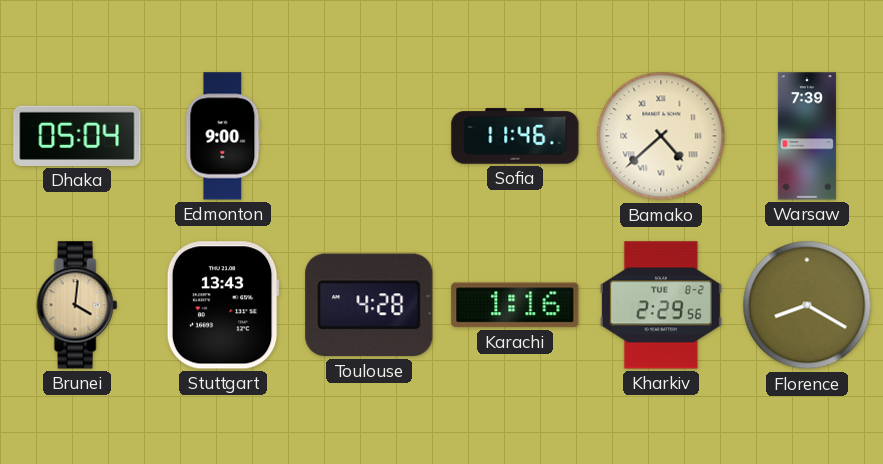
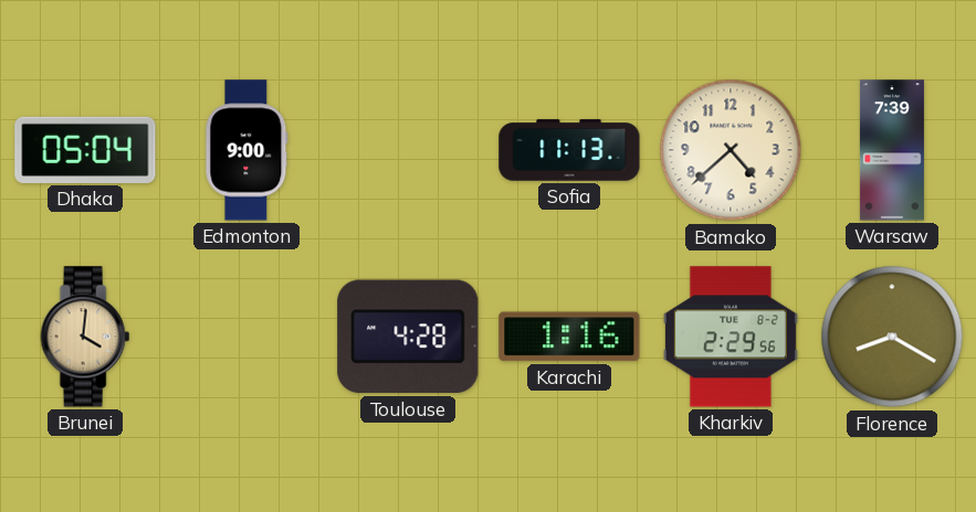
Sofia: 11:46 -> 11:13 (569, 150)
Bamako numerals: Roman -> Arabic (731, 150)
Stuttgart: 13:43 -> none (223, 305)
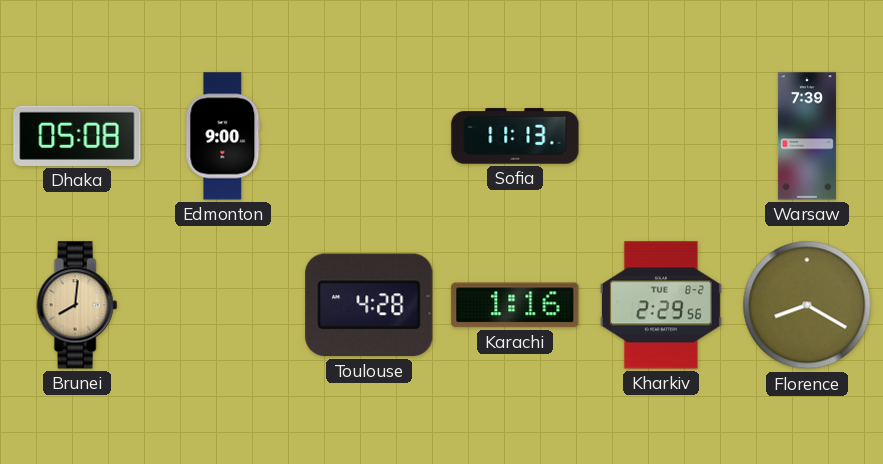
Dhaka: 05:04 -> 05:08 (77, 136)
Bamako: 4:38 -> none (731, 150)
Brunei: 4:01 -> 8:01 (77, 305)
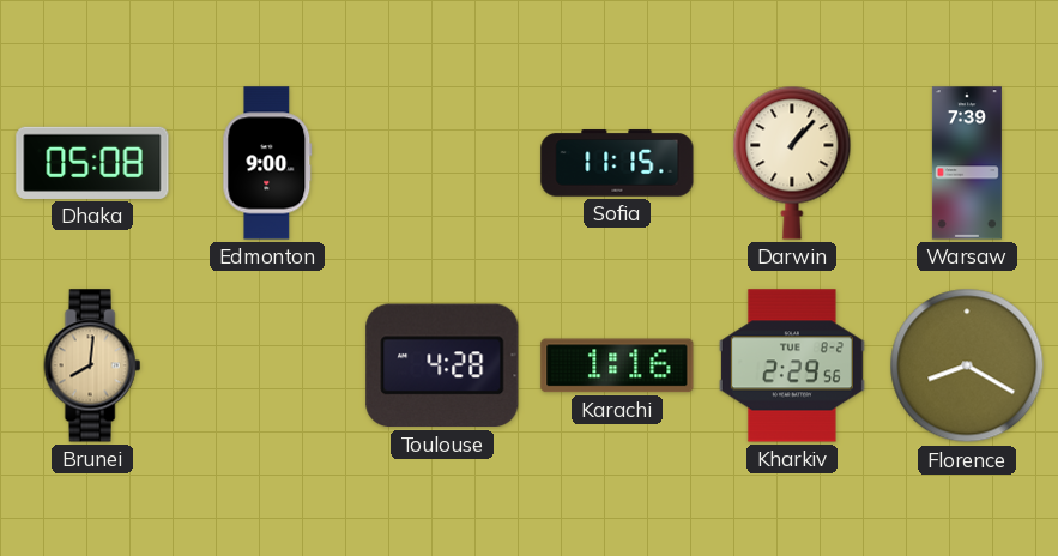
Sofia: 11:13 -> 11:15 (617, 163)
Darwin: none -> 1:07 (792, 163)
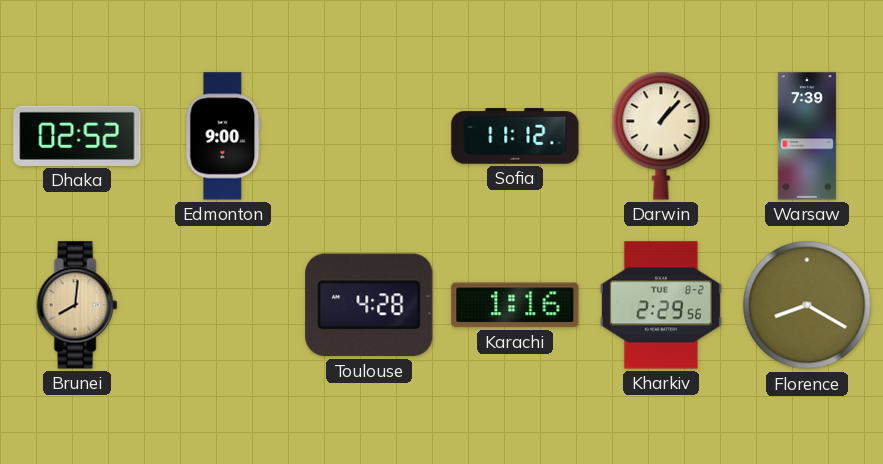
Dhaka: 05:08 -> 02:52 (77, 136)
Sofia: 11:15 -> 11:12 (515, 136)
